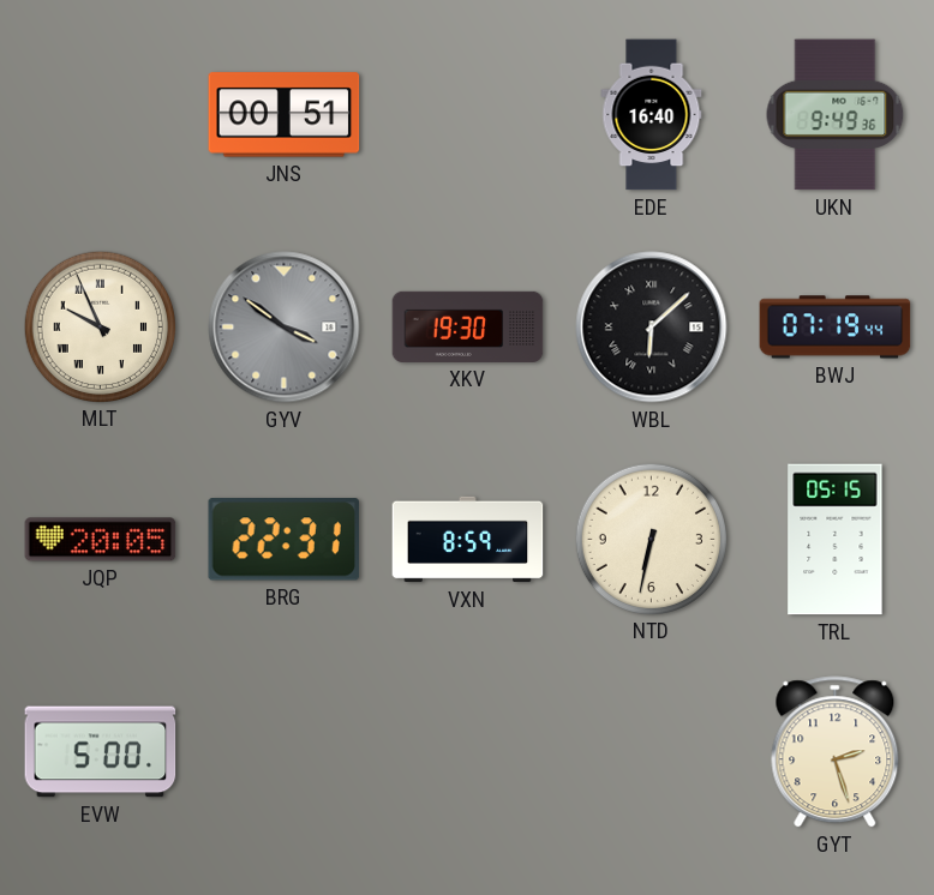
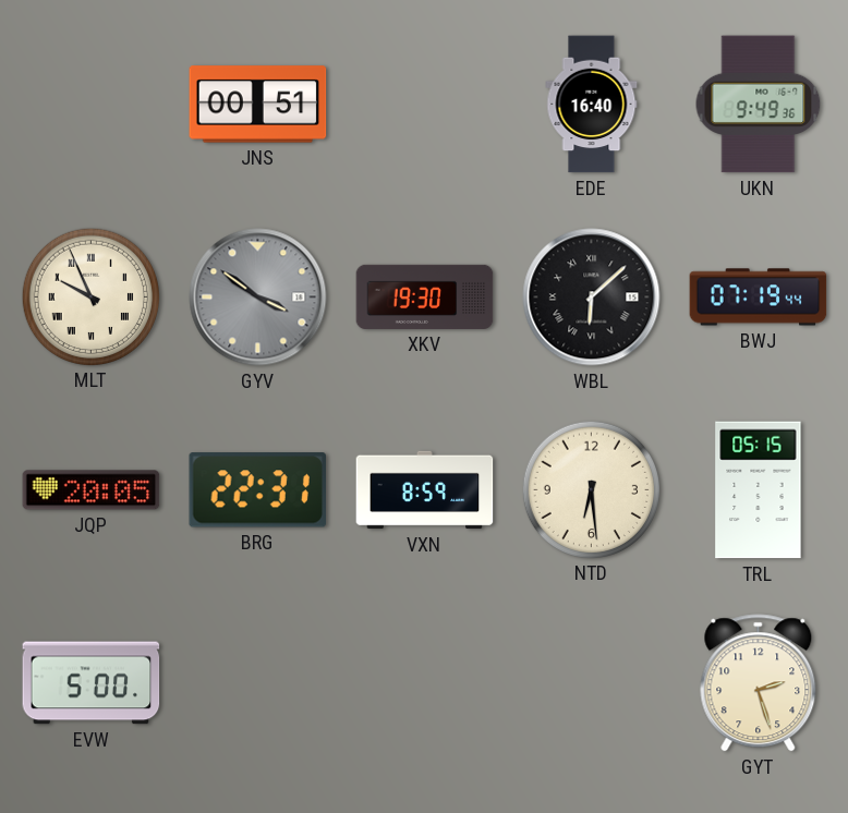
NTD: 6:32 -> 6:29 (591, 489)
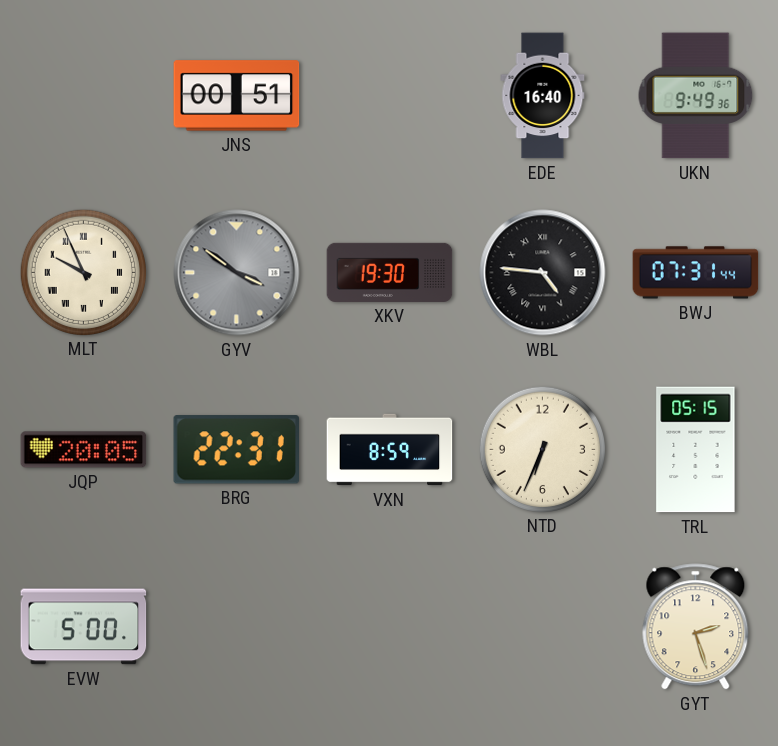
WBL: 6:08 -> 4:46 (543, 273)
BWJ: 07:19 -> 07:31 (696, 273)
NTD: 6:29 -> 6:34 (542, 449)
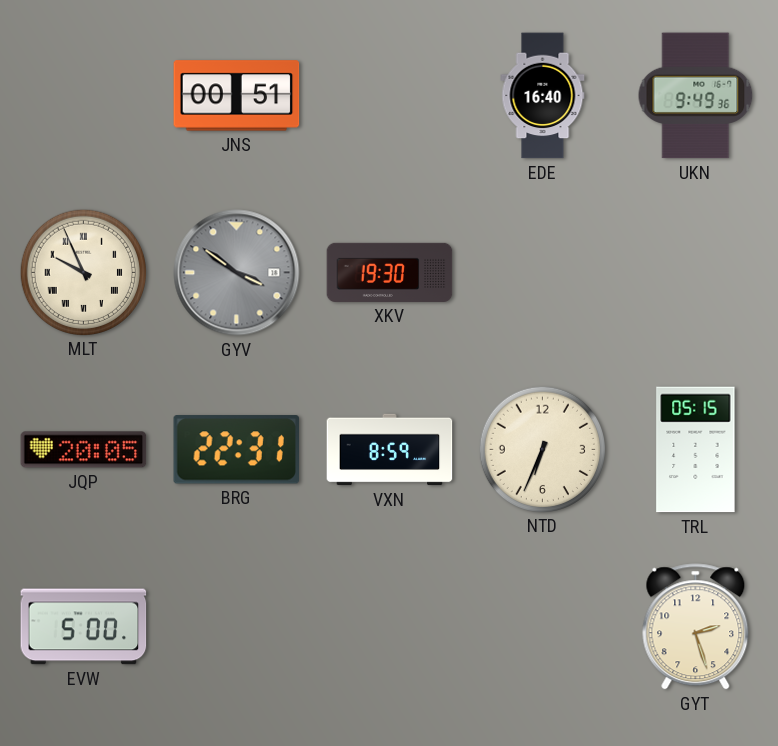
WBL: 4:46 -> none (543, 273)
BWJ: 07:31 -> none (696, 273)
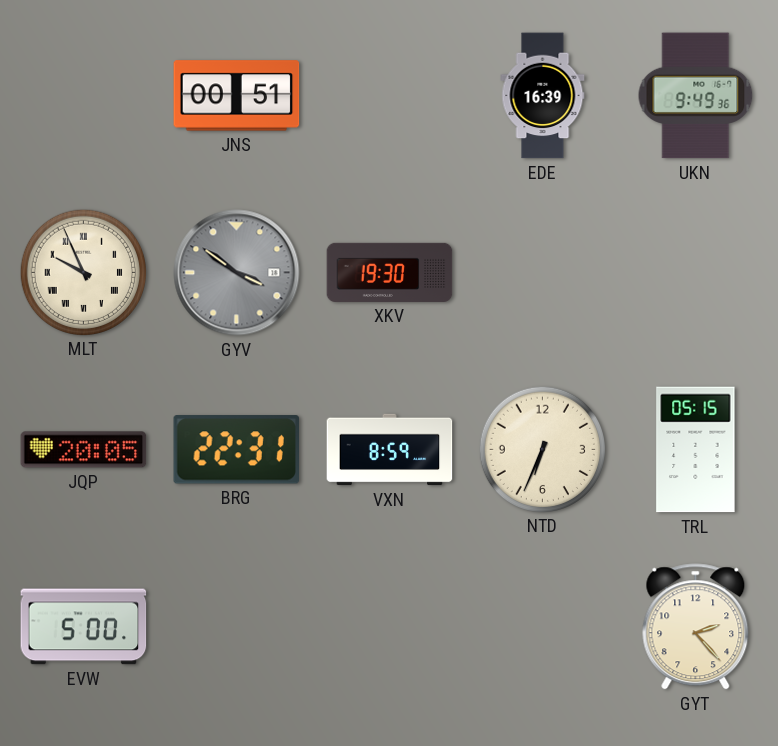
EDE: 16:40 -> 16:39 (543, 96)
GYT: 2:27 -> 2:23 (696, 627)
